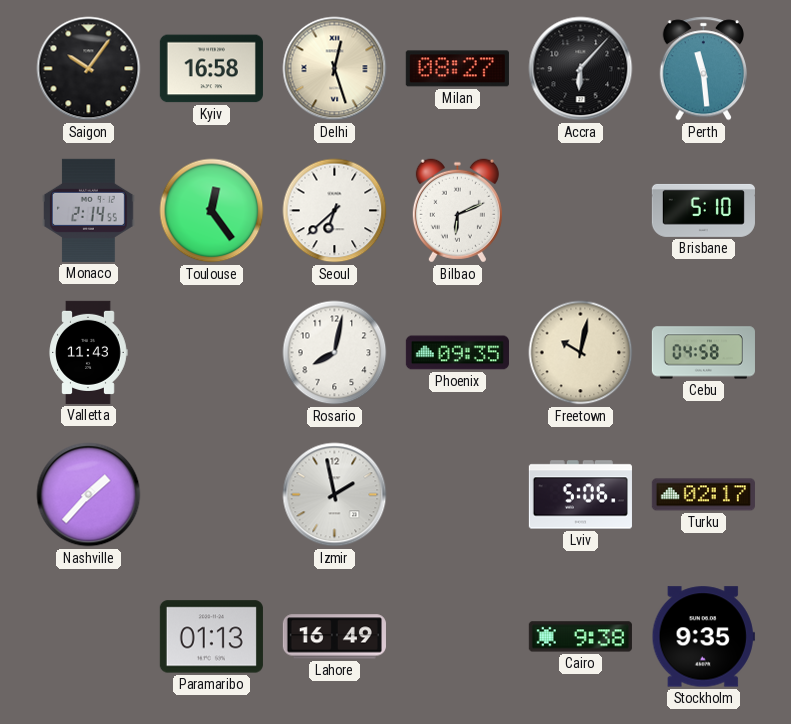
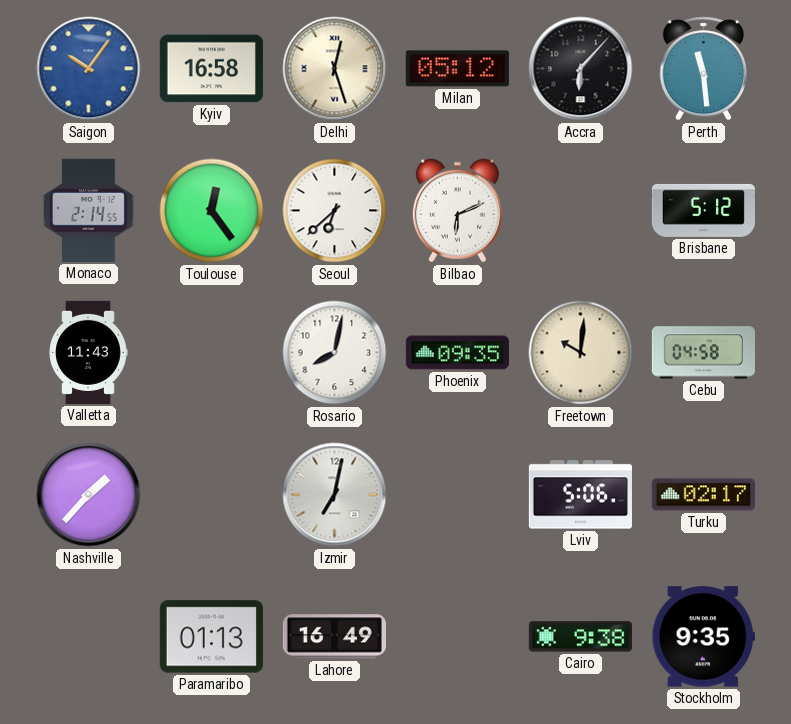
Saigon dial: black -> blue (89, 69)
Milan: 08:27 -> 05:12 (457, 69)
Brisbane: 5:10 -> 5:12 (703, 210)
Freetown: 10:02 -> 10:01 (581, 353)
Izmir: 1:58 -> 7:02 (335, 495)
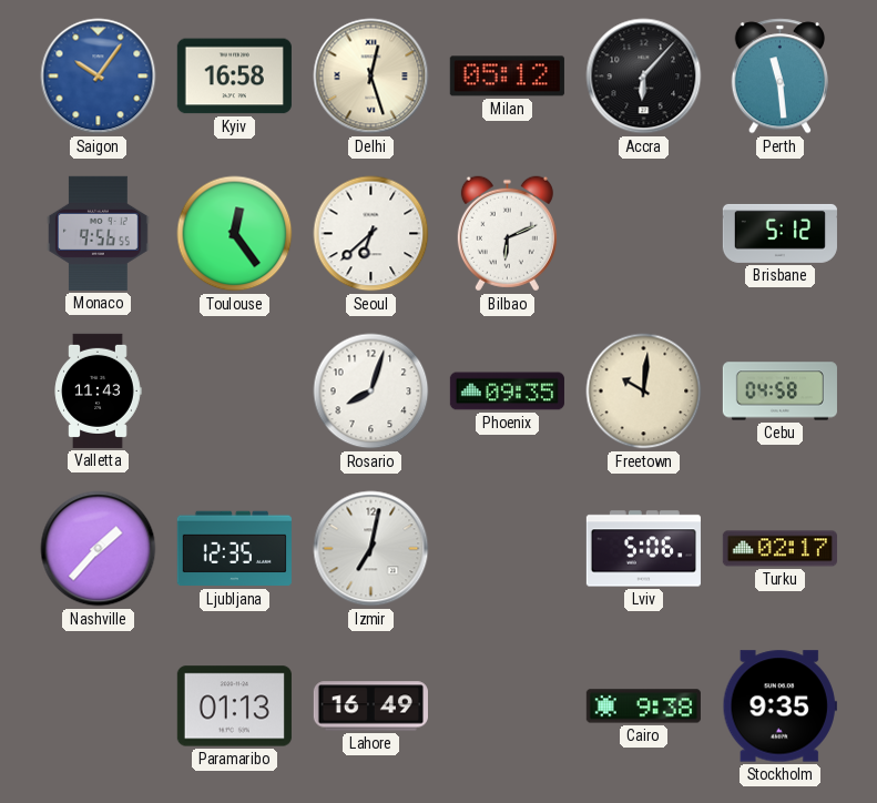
Monaco: 2:14 -> 9:56 (99, 233)
Rosario: 8:02 -> 8:03 (371, 392)
Ljubljana: none -> 12:35 (234, 549)
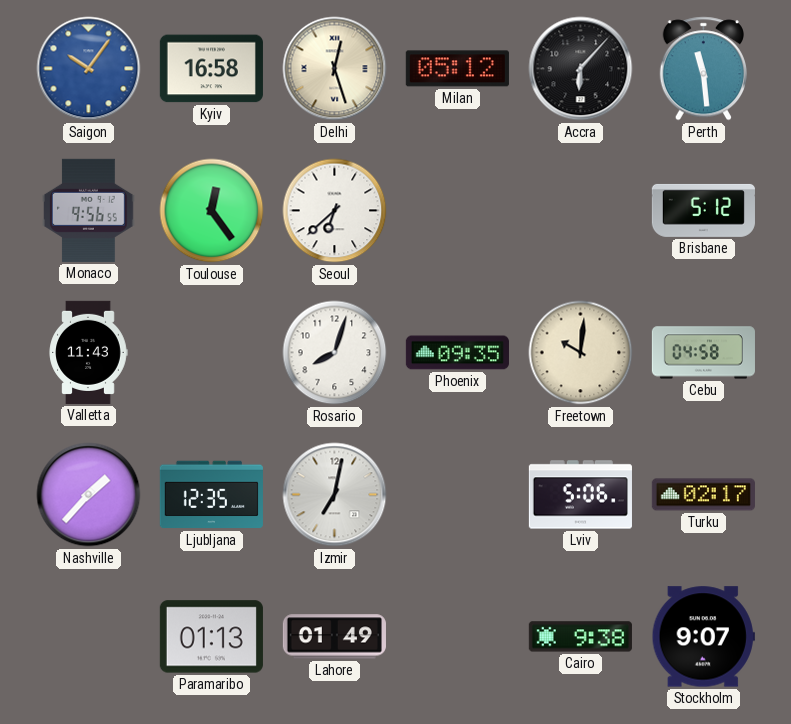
Bilbao: 6:11 -> none (507, 234)
Lahore: 16:49 -> 01:49 (334, 637)
Stockholm: 9:35 -> 9:07 (703, 637)
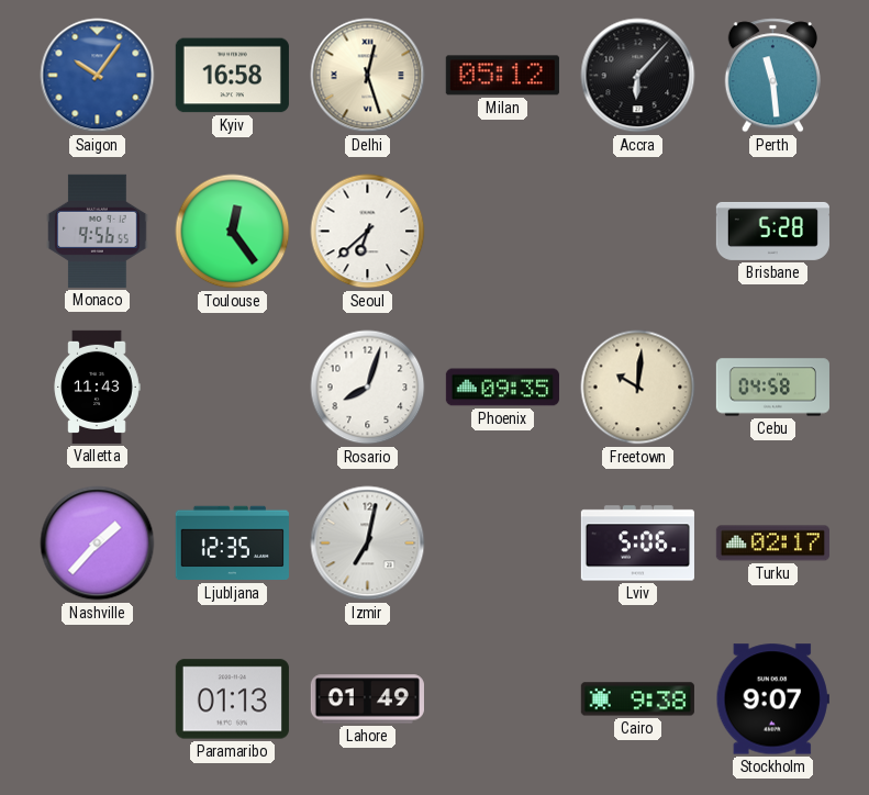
Brisbane: 5:12 -> 5:28 (772, 231)
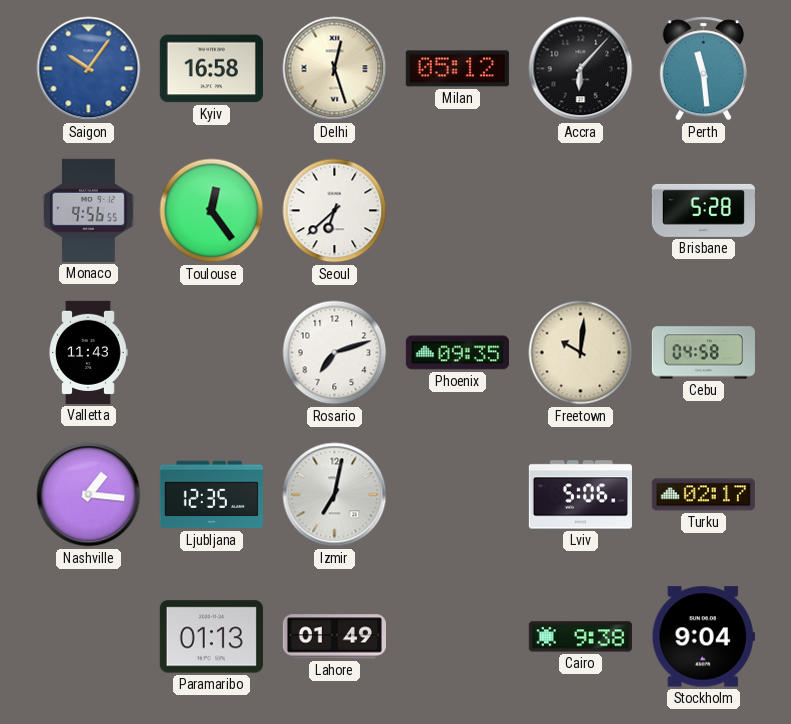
Rosario: 8:03 -> 7:12 (335, 353)
Nashville: 1:37 -> 1:16 (89, 495)
Stockholm: 9:07 -> 9:04 (703, 637)
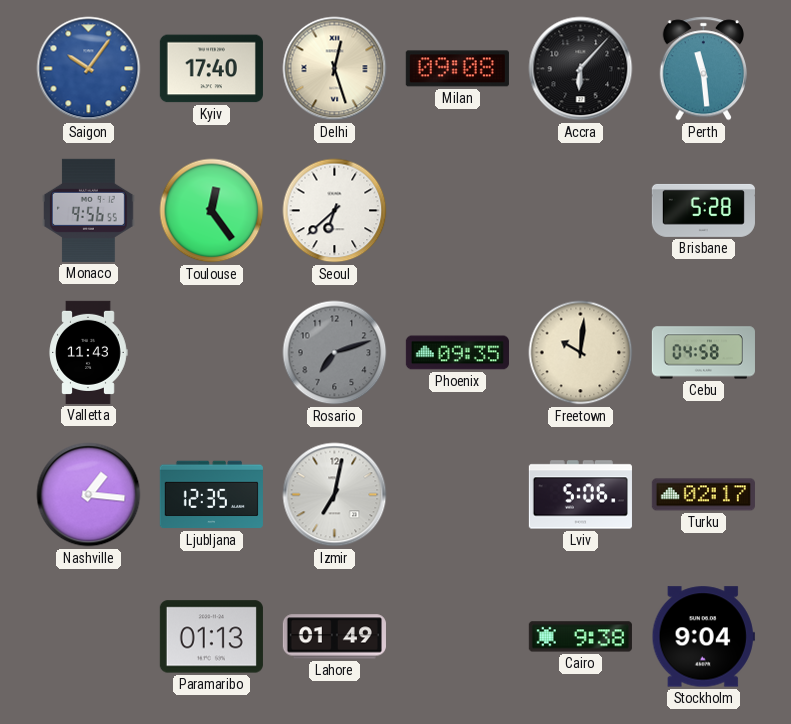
Kyiv: 16:58 -> 17:40 (211, 69)
Milan: 05:12 -> 09:08 (457, 69)
Rosario dial: white -> grey (335, 353)
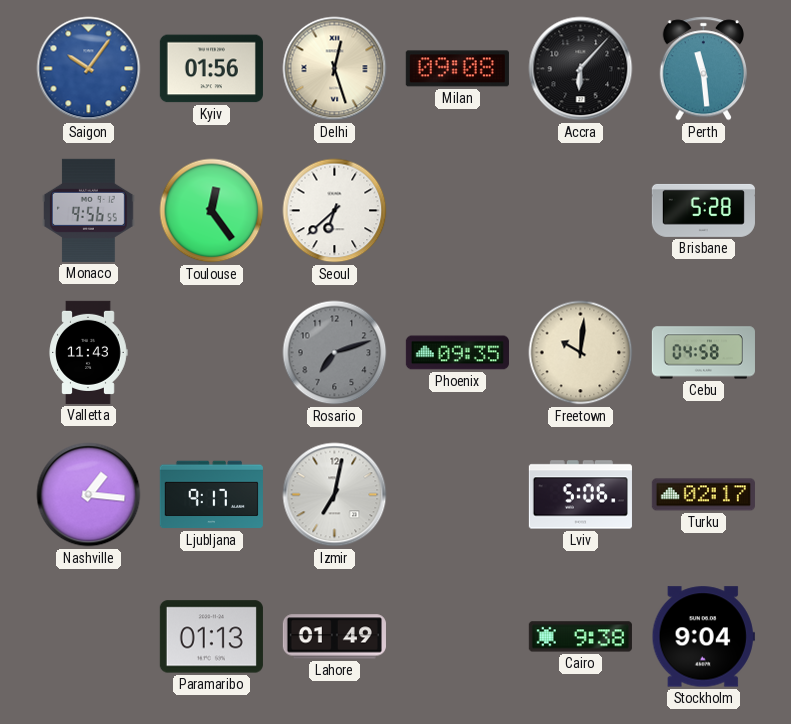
Kyiv: 17:40 -> 01:56 (211, 69)
Ljubljana: 12:35 -> 9:17 (211, 495)
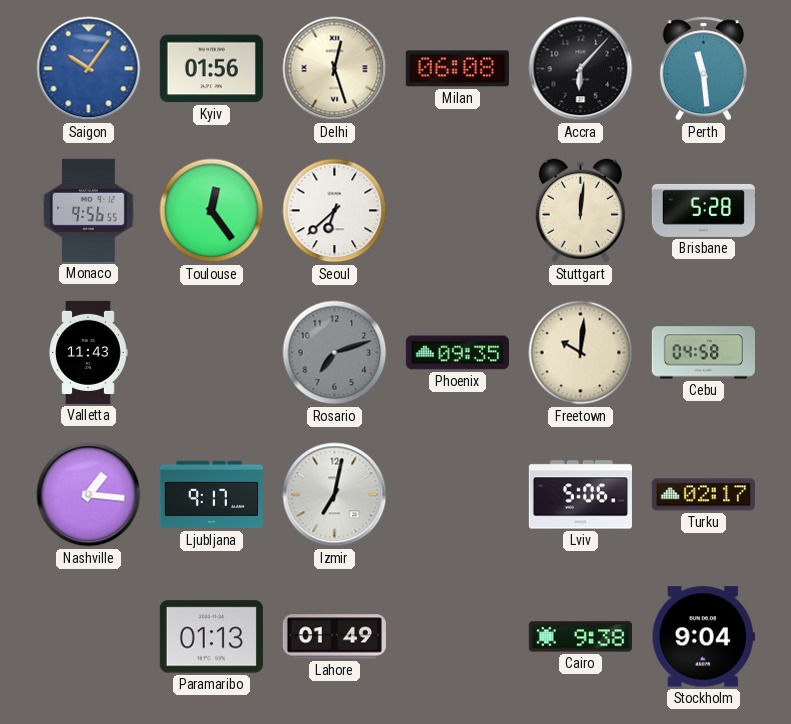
Milan: 09:08 -> 06:08 (457, 69)
Stuttgart: none -> 12:01 (580, 211)
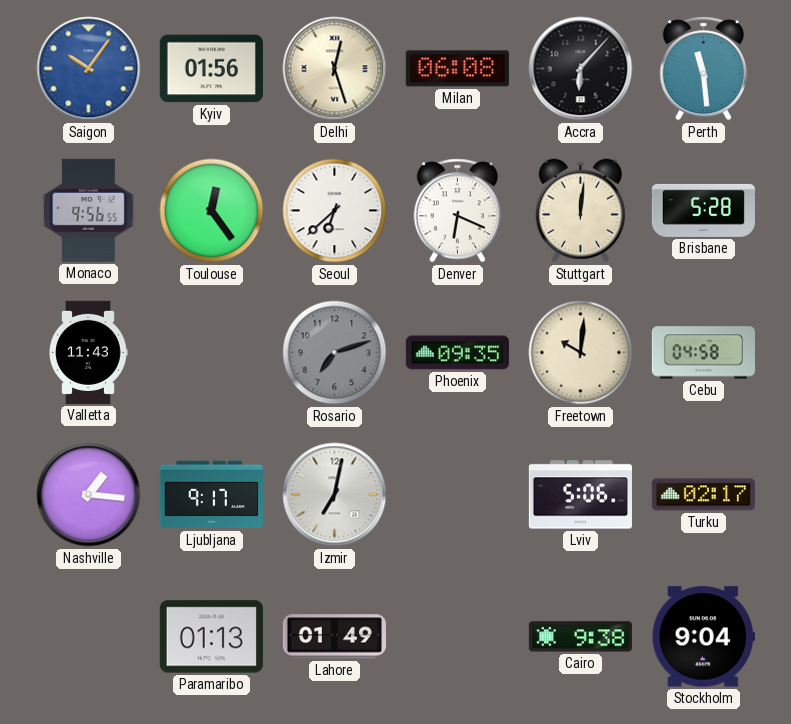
Denver: none -> 6:19 (457, 211)
